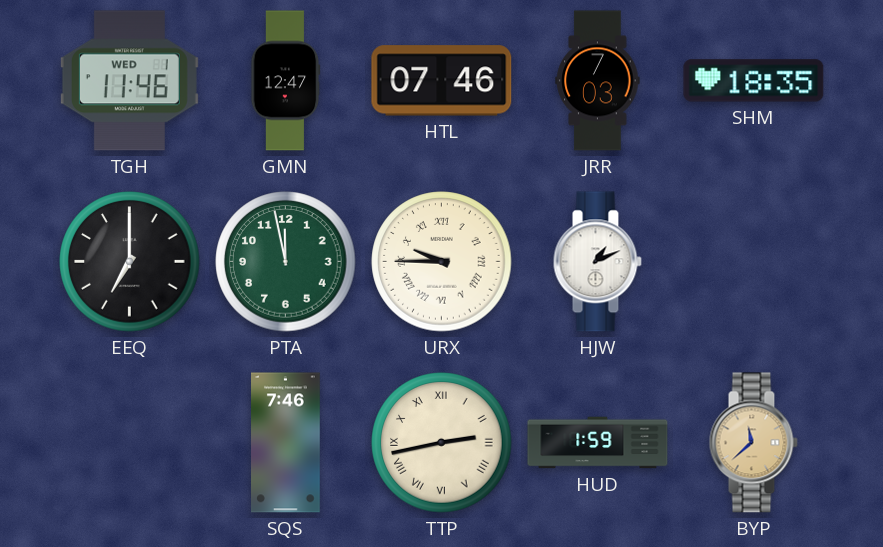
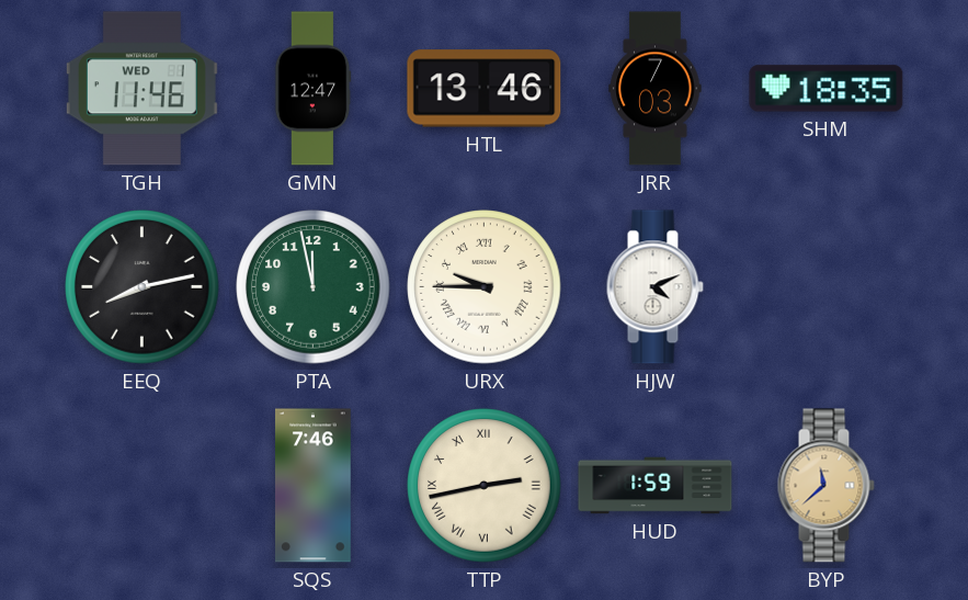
HTL: 07:46 -> 13:46 (485, 89)
EEQ: 7:00 -> 8:13 (143, 287)
HJW: 1:11 -> 4:11 (654, 287)
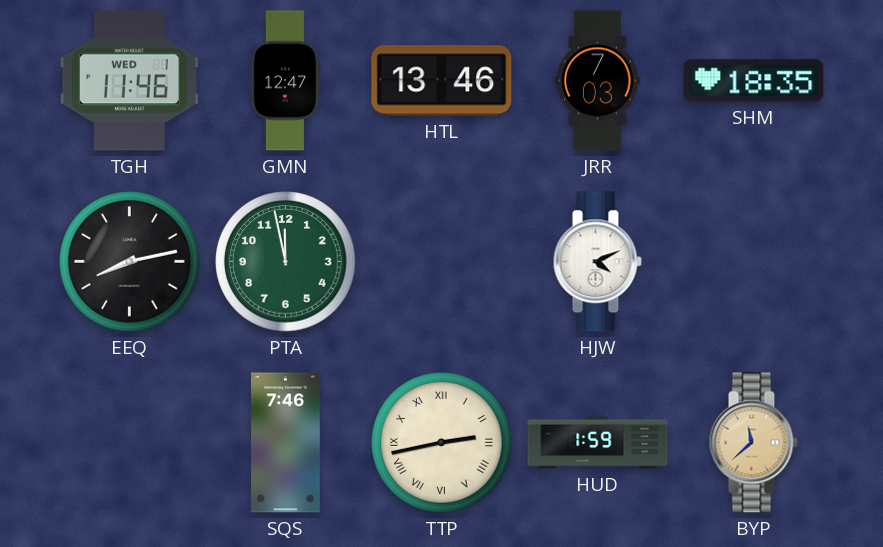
URX: 9:45 -> none (485, 287)
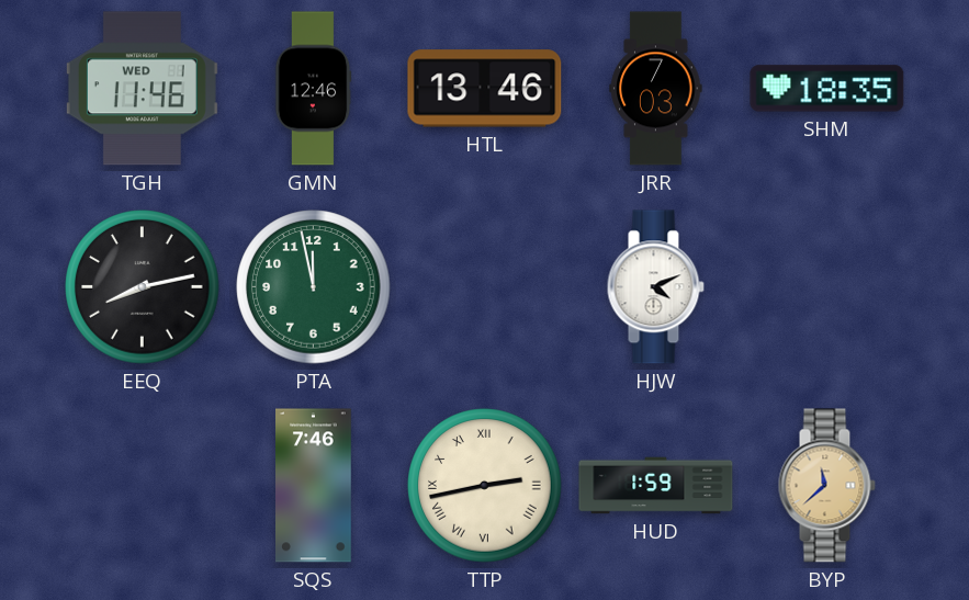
GMN: 12:47 -> 12:46 (313, 89)
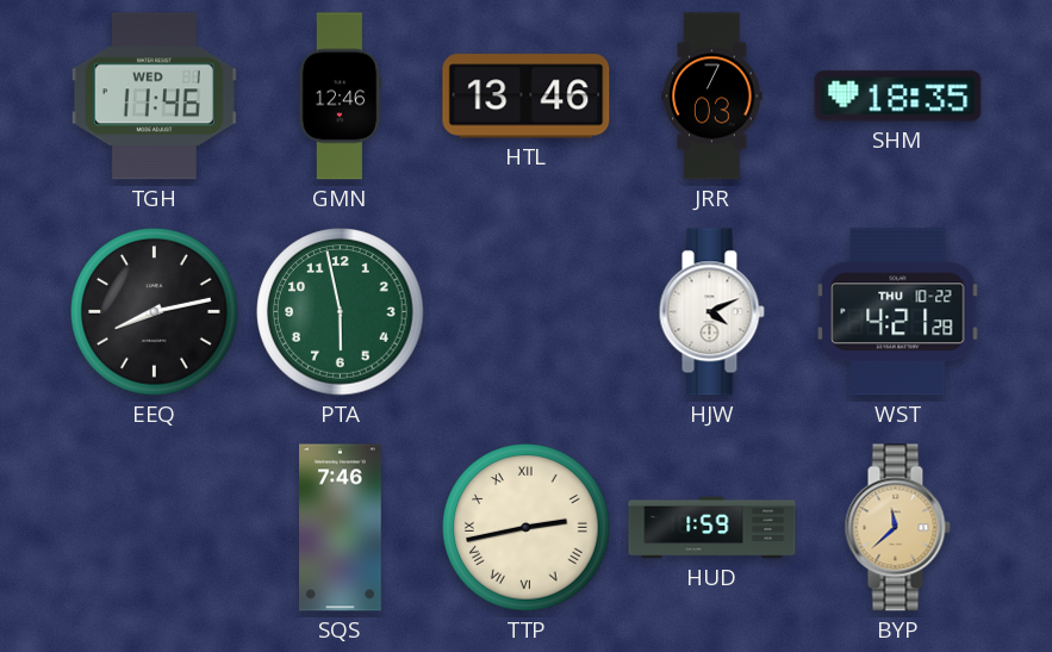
PTA: 11:58 -> 5:58 (341, 312)
WST: none -> 4:21 (898, 312)
